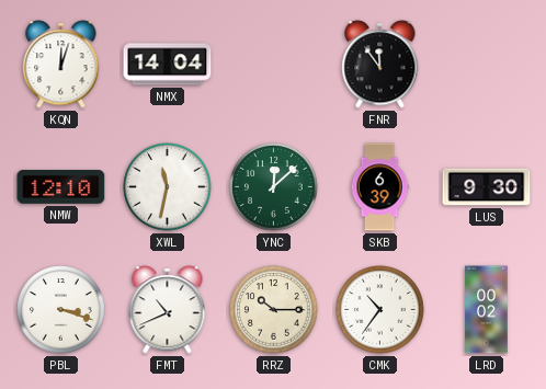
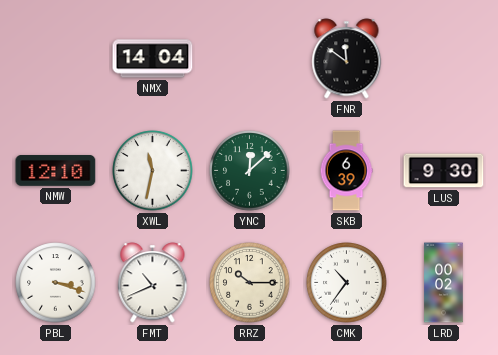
KQN: 12:03 -> none (61, 65)
FNR: 11:54 -> 11:51 (347, 59)
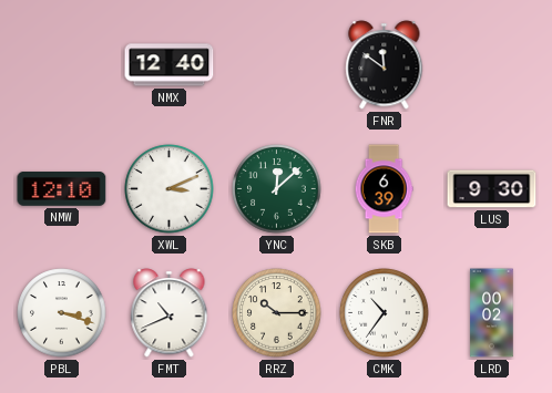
NMX: 14:04 -> 12:40 (170, 65)
XWL: 11:32 -> 3:11 (170, 189)
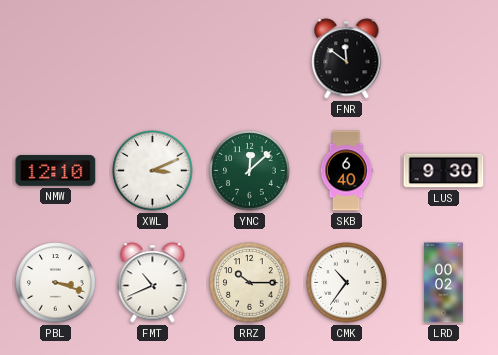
NMX: 12:40 -> none (170, 65)
SKB: 6:39 -> 6:40 (346, 171)
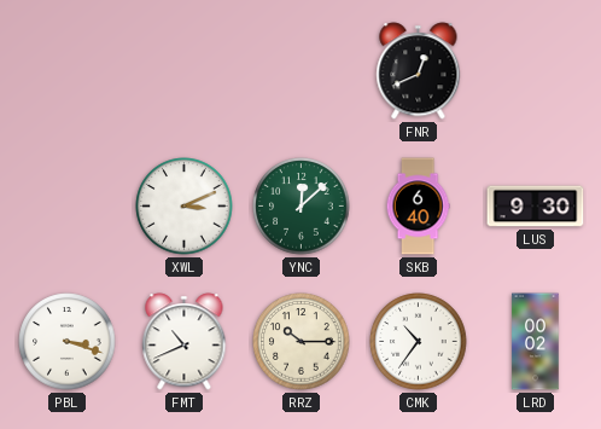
FNR: 11:51 -> 12:41 (419, 71)
NMW: 12:10 -> none (56, 171)
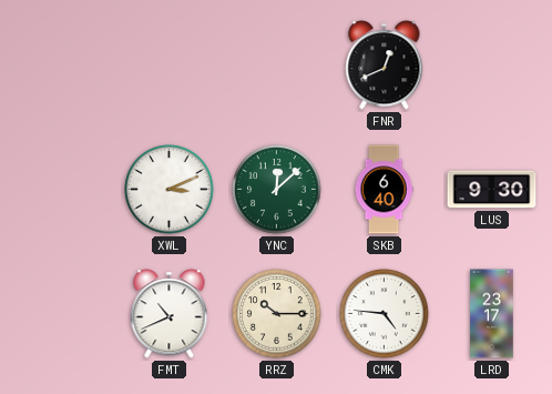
PBL: 3:18 -> none (68, 342)
CMK: 10:36 -> 4:46 (385, 314)
LRD: 00:02 -> 23:17 (492, 314)
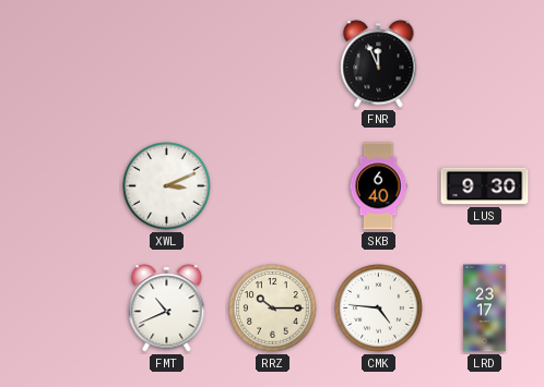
FNR: 12:41 -> 11:56 (379, 64)
YNC: 12:08 -> none (277, 190)
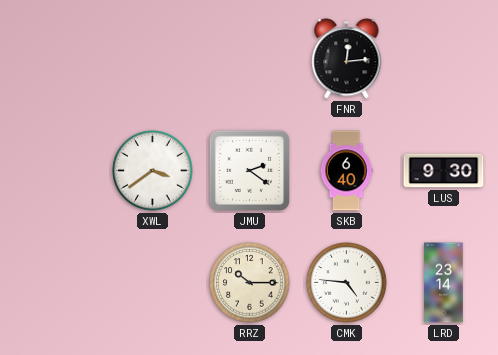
FNR: 11:56 -> 12:14 (347, 59)
XWL: 3:11 -> 3:39 (153, 171)
JMU: none -> 2:21 (249, 170)
FMT: 10:41 -> none (167, 309)
LRD: 23:17 -> 23:14 (444, 283)
